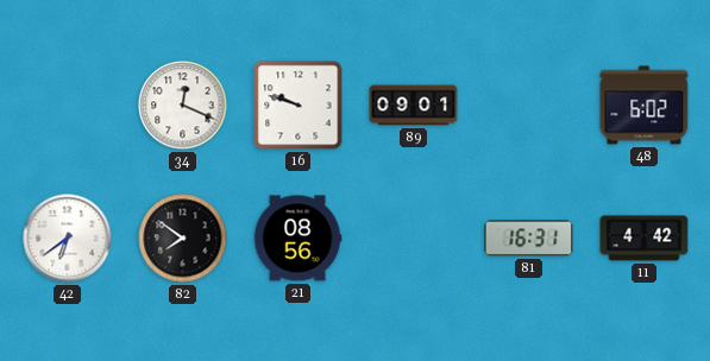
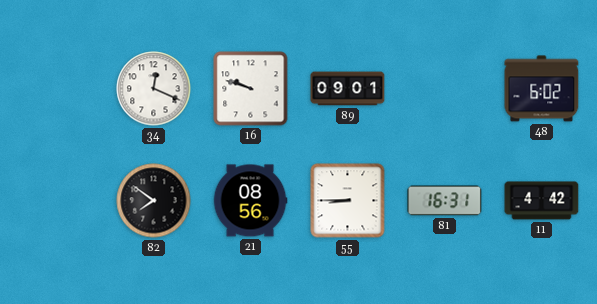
42: 6:39 -> none (68, 239)
55: none -> 8:45 (348, 201)
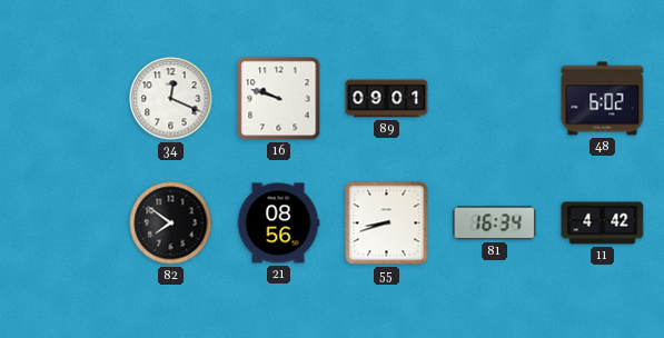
55: 8:45 -> 8:42 (387, 223)
81: 16:31 -> 16:34 (495, 223)
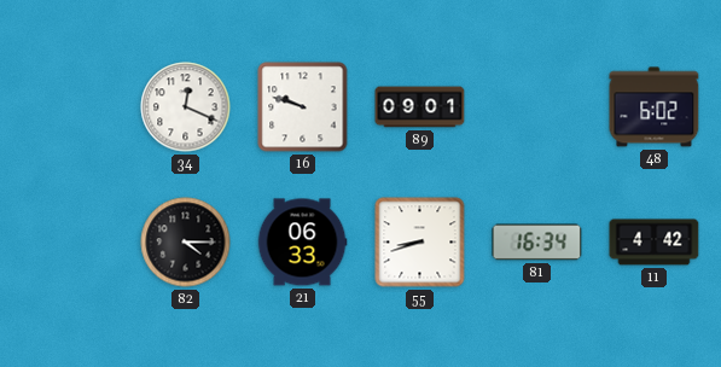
82: 7:51 -> 4:15 (186, 243)
21: 08:56 -> 06:33 (302, 243)
